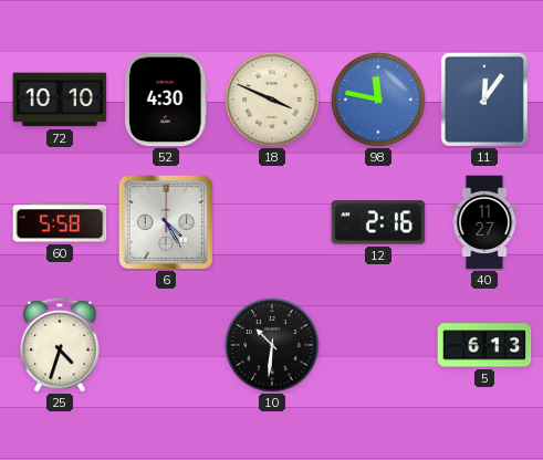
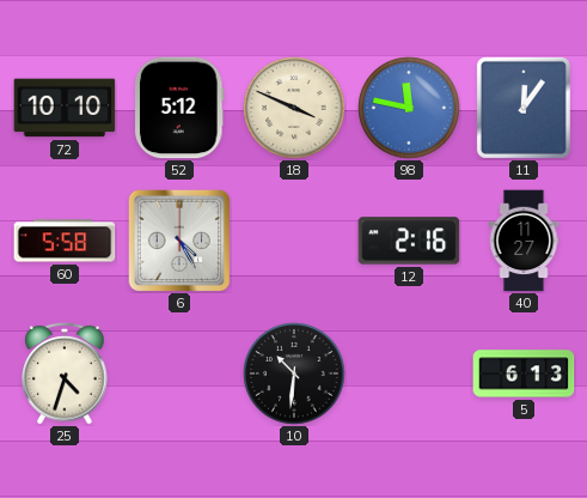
52: 4:30 -> 5:12 (181, 108)
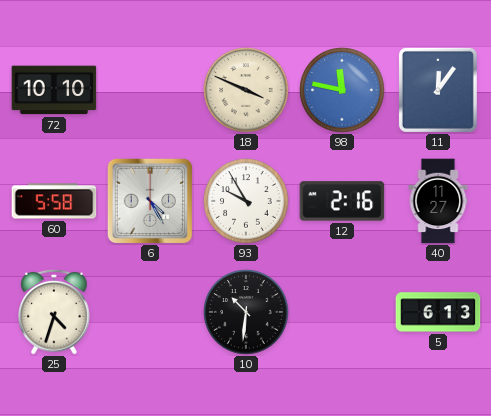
52: 5:12 -> none (181, 108)
93: none -> 9:55 (246, 201)
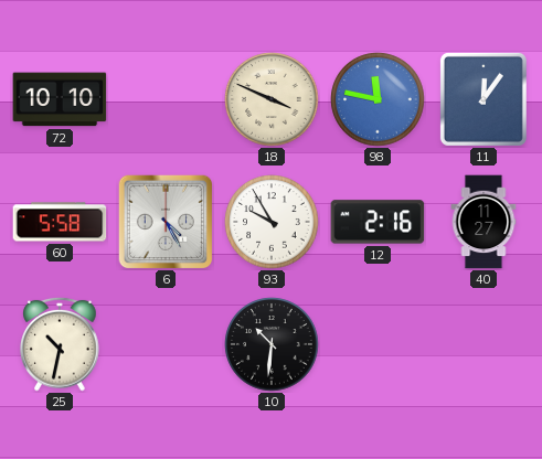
25: 4:33 -> 10:32 (60, 344)
5: 6:13 -> none (438, 312)
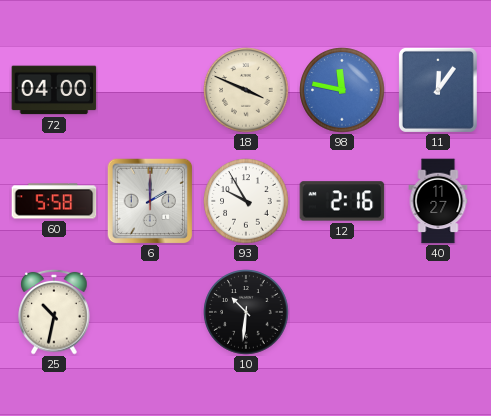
72: 10:10 -> 04:00 (54, 90)
6: 4:25 -> 2:00 (150, 201)
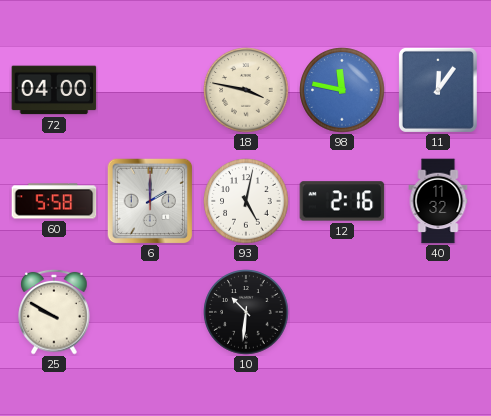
18: 3:49 -> 3:47 (246, 90)
93: 9:55 -> 5:02 (246, 201)
40: 11:27 -> 11:32 (438, 201)
25: 10:32 -> 9:50 (54, 312)
